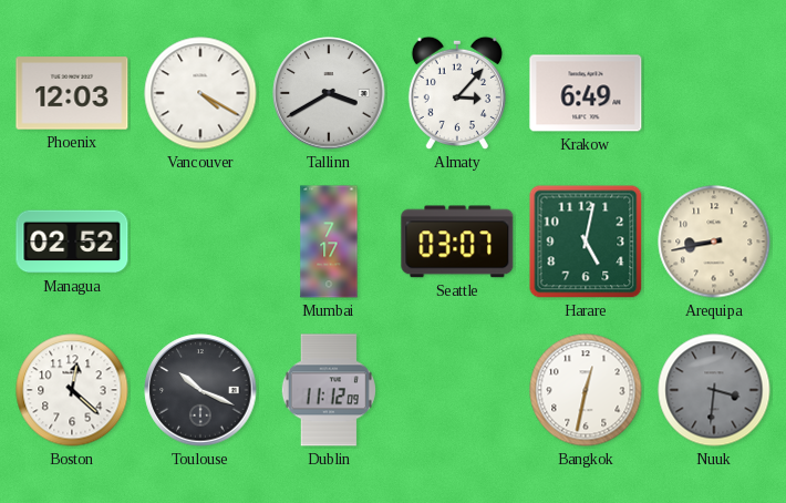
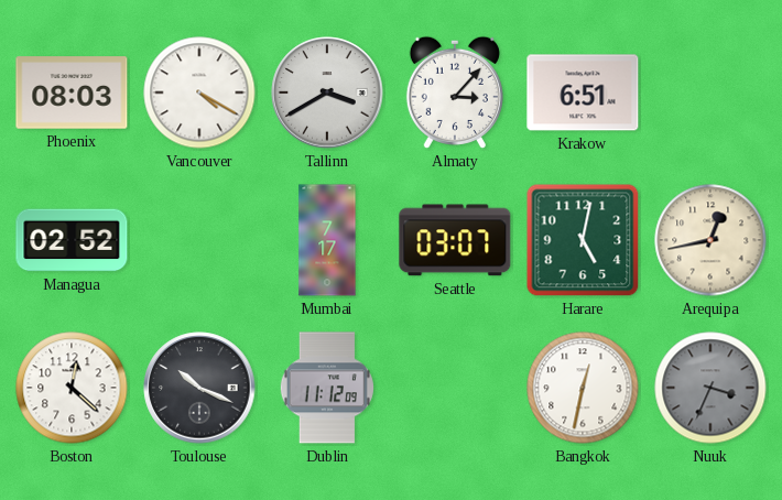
Phoenix: 12:03 -> 08:03 (72, 93)
Krakow: 6:49 -> 6:51 (583, 93)
Arequipa: 8:43 -> 12:43 (710, 240)
Nuuk: 3:31 -> 3:34 (710, 388)
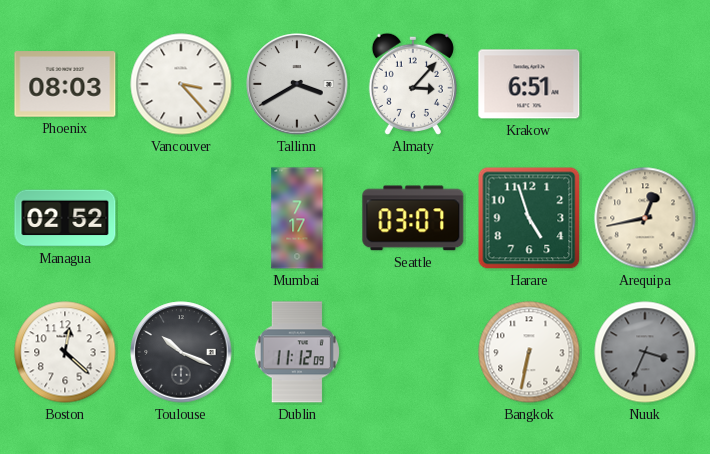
Vancouver: 4:20 -> 3:23 (181, 84)
Harare: 5:02 -> 4:57 (529, 218)
Bangkok: 12:32 -> 6:32 (529, 352)
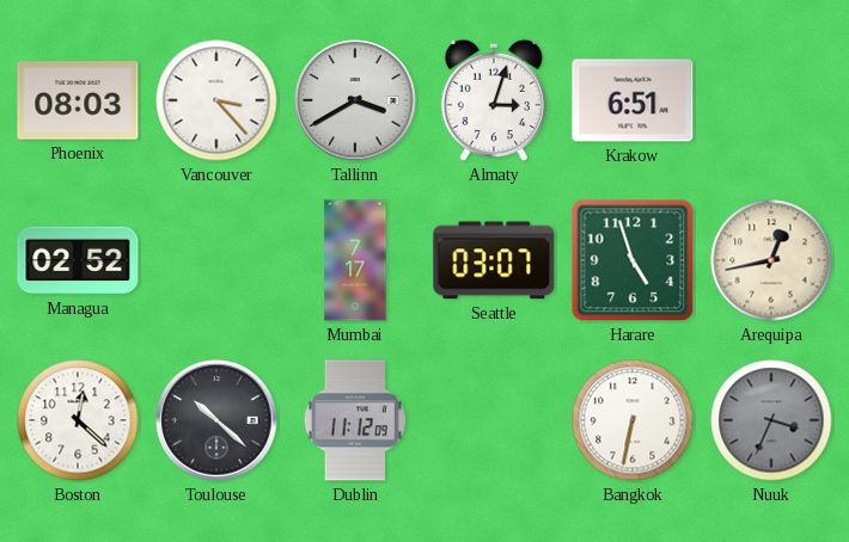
Almaty: 3:07 -> 3:03 (494, 100)
Toulouse: 10:19 -> 10:22 (216, 420)
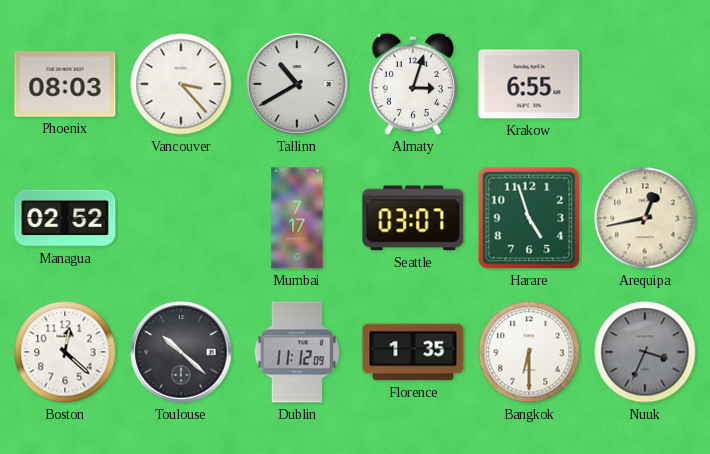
Tallinn: 3:40 -> 10:40 (297, 84)
Krakow: 6:51 -> 6:55 (529, 84)
Florence: none -> 1:35 (413, 352)
Bangkok: 6:32 -> 6:30 (529, 352)
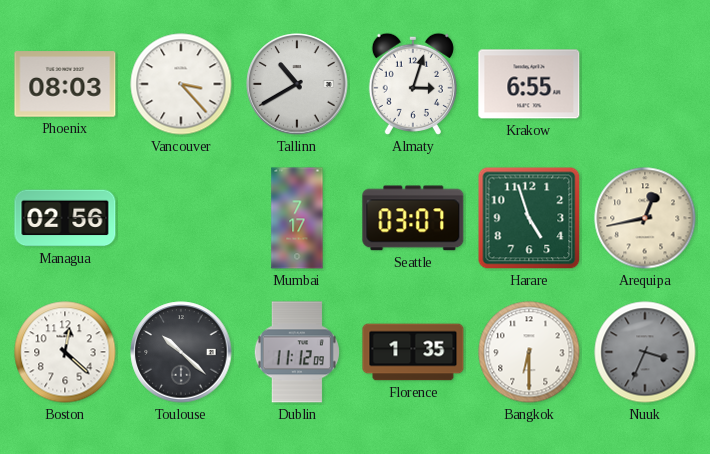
Managua: 02:52 -> 02:56 (65, 218)
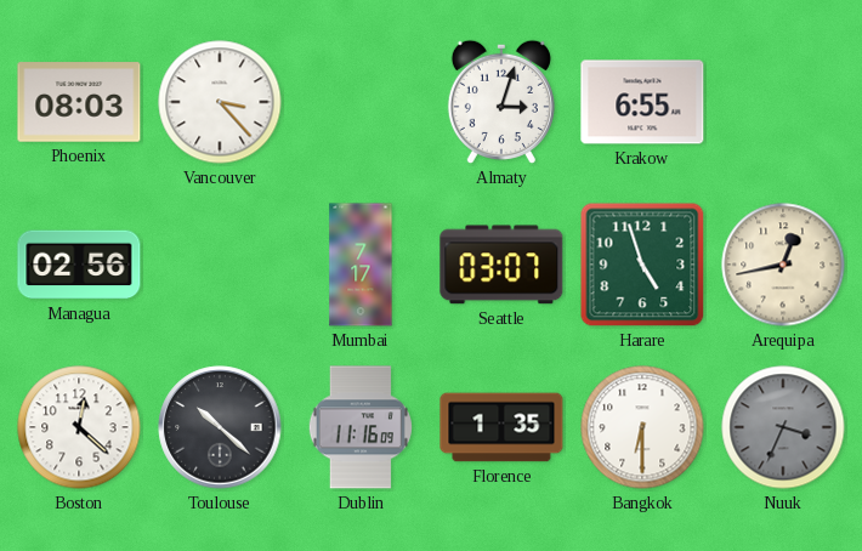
Tallinn: 10:40 -> none (297, 84)
Dublin: 11:12 -> 11:16 (361, 427)
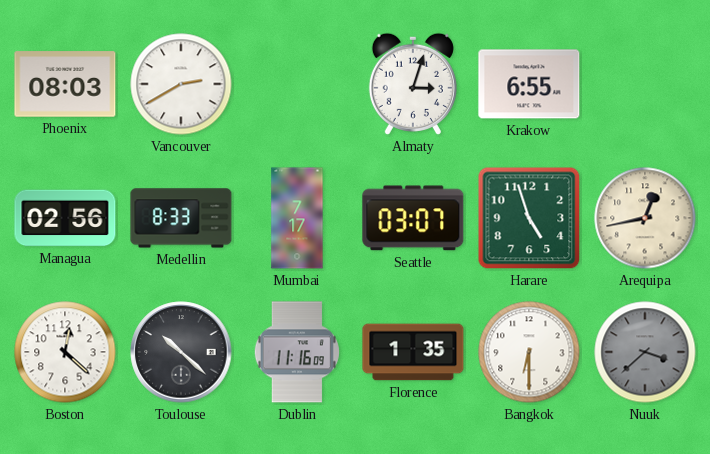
Vancouver: 3:23 -> 2:40 (181, 84)
Medellin: none -> 8:33 (181, 218)
Nuuk: 3:34 -> 3:38 (645, 352)
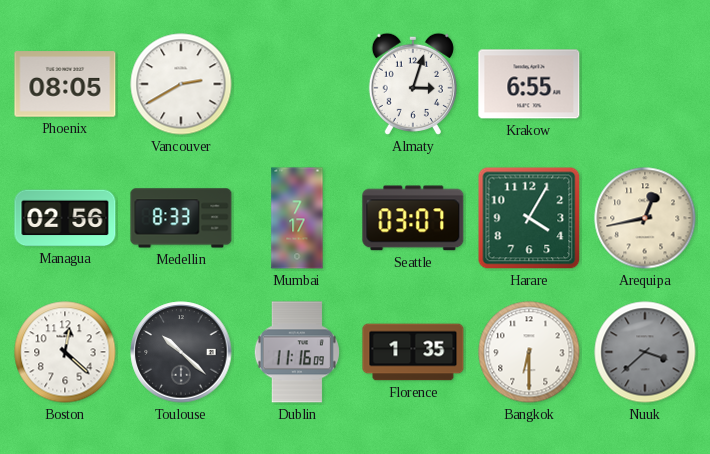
Phoenix: 08:03 -> 08:05 (65, 84)
Harare: 4:57 -> 4:05 (529, 218)
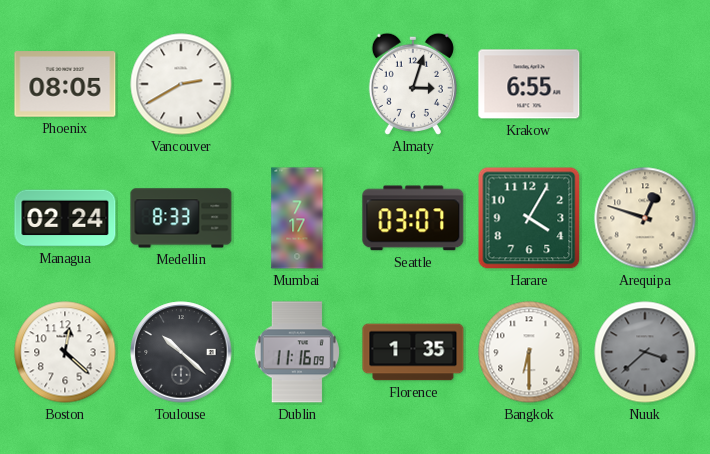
Managua: 02:56 -> 02:24 (65, 218)
Arequipa: 12:43 -> 12:48 (645, 218)
